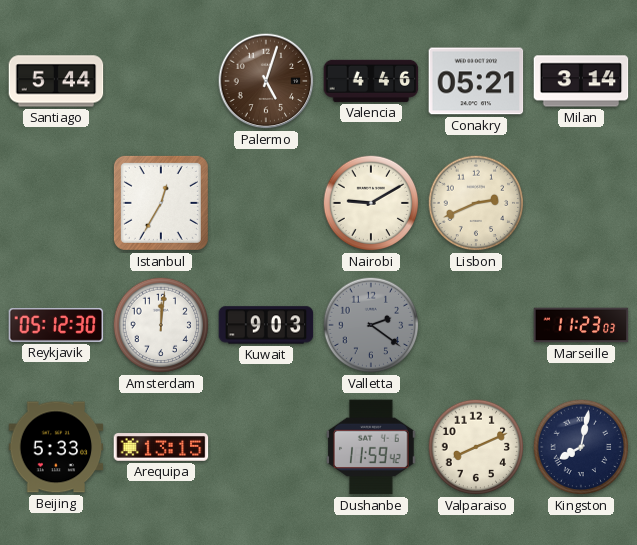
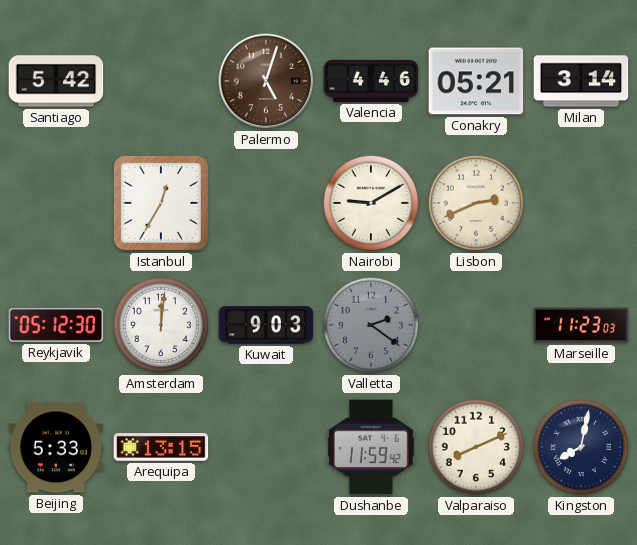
Santiago: 5:44 -> 5:42 (56, 81)
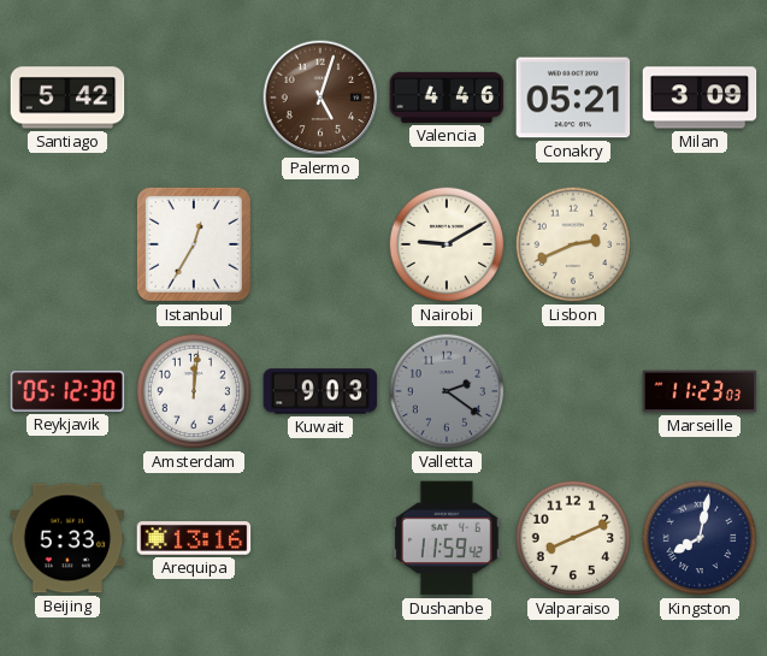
Milan: 3:14 -> 3:09 (700, 97)
Arequipa: 13:15 -> 13:16 (194, 538)
